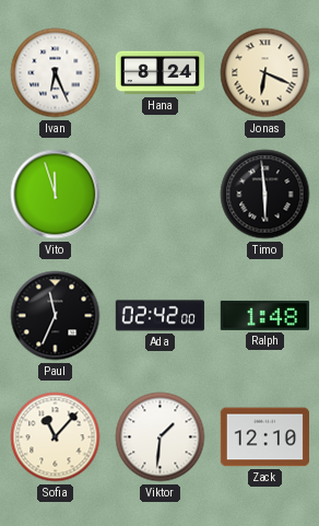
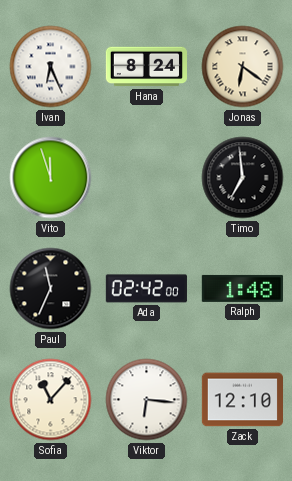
Jonas: 6:19 -> 6:21 (243, 67)
Timo: 5:59 -> 6:59 (243, 178)
Viktor: 1:31 -> 6:16 (147, 400)
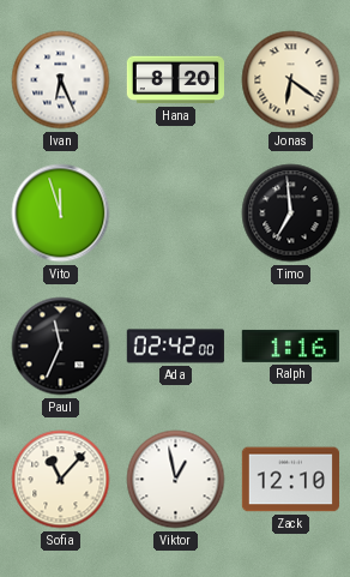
Hana: 8:24 -> 8:20 (175, 80)
Ralph: 1:48 -> 1:16 (290, 345)
Viktor: 6:16 -> 12:58 (176, 480)
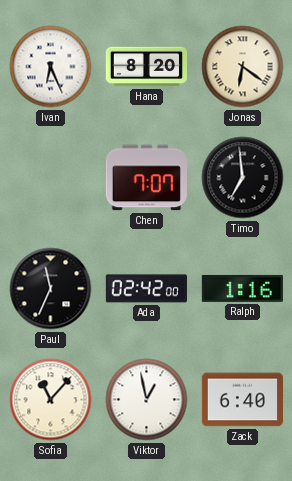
Vito: 11:57 -> none (61, 214)
Chen: none -> 7:07 (146, 178)
Zack: 12:10 -> 6:40 (242, 400)
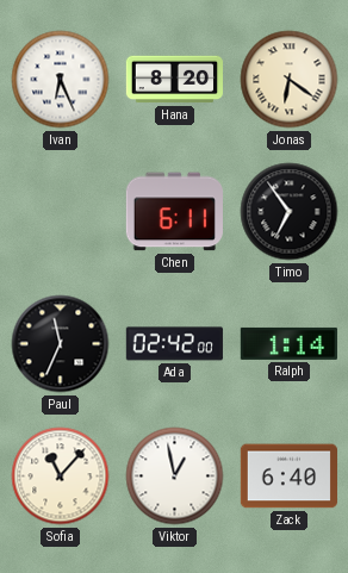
Chen: 7:07 -> 6:11 (174, 212)
Timo: 6:59 -> 6:54 (290, 212)
Ralph: 1:16 -> 1:14 (288, 343)
